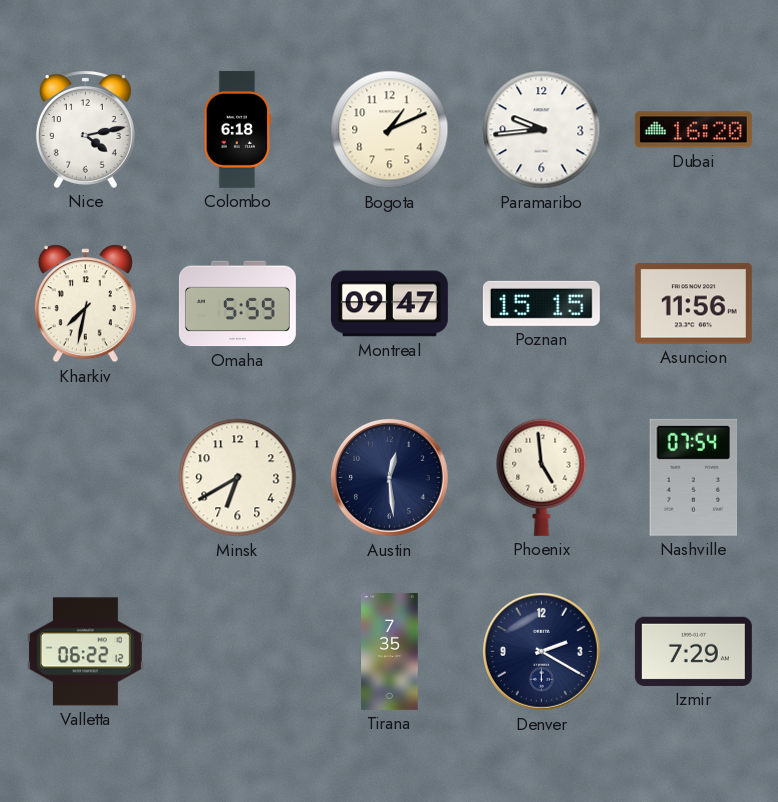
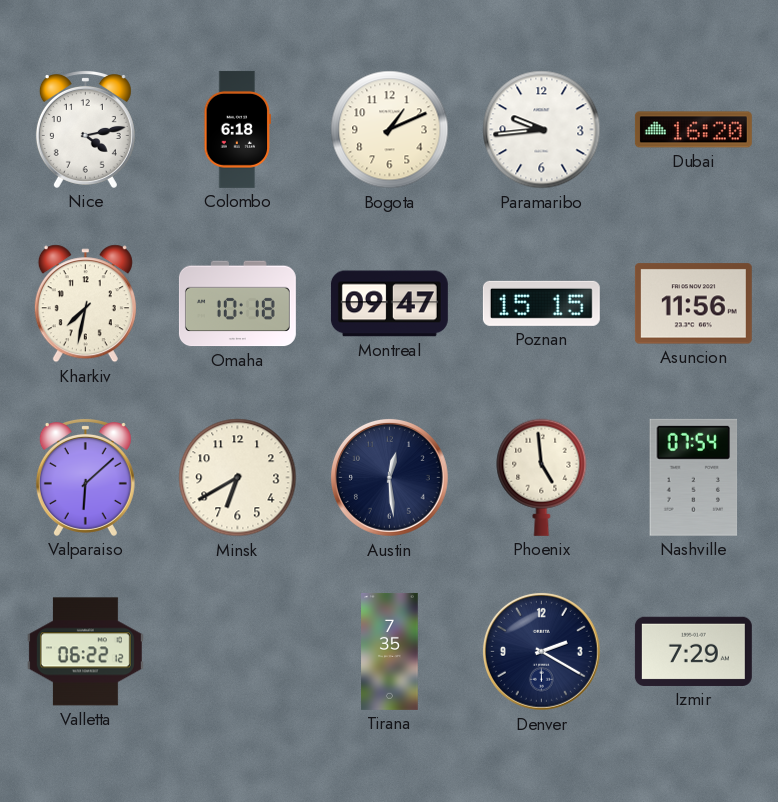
Omaha: 5:59 -> 10:18 (237, 304)
Valparaiso: none -> 6:08 (85, 478)
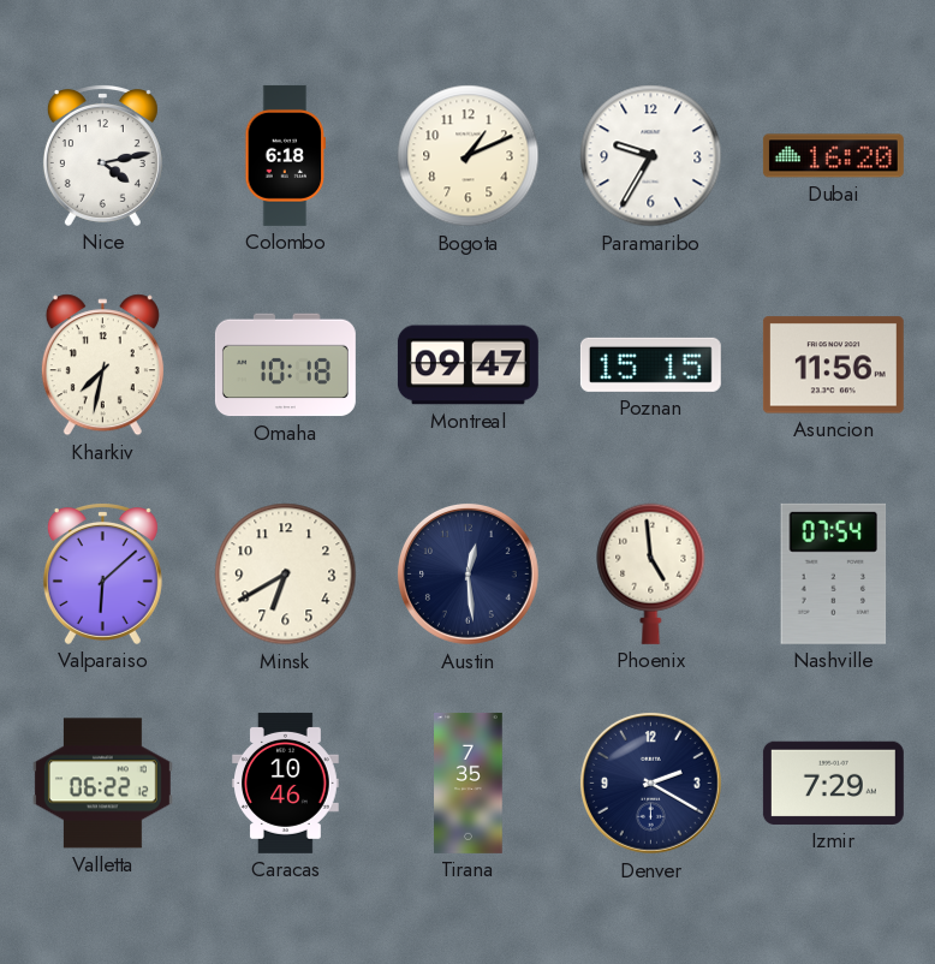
Paramaribo: 9:44 -> 9:35 (651, 156)
Caracas: none -> 10:46 (286, 782)
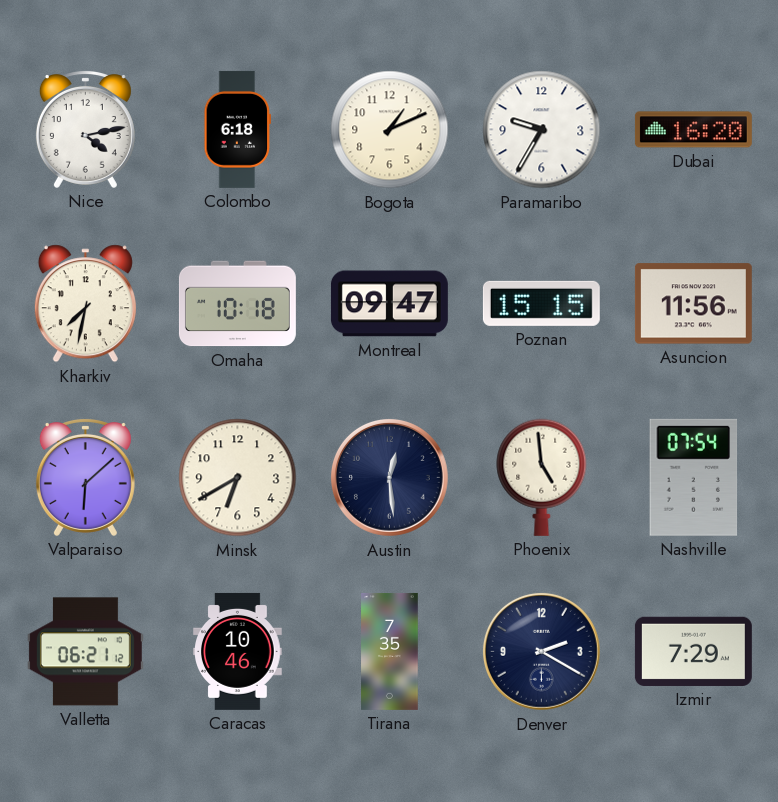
Valletta: 06:22 -> 06:21 (85, 652)
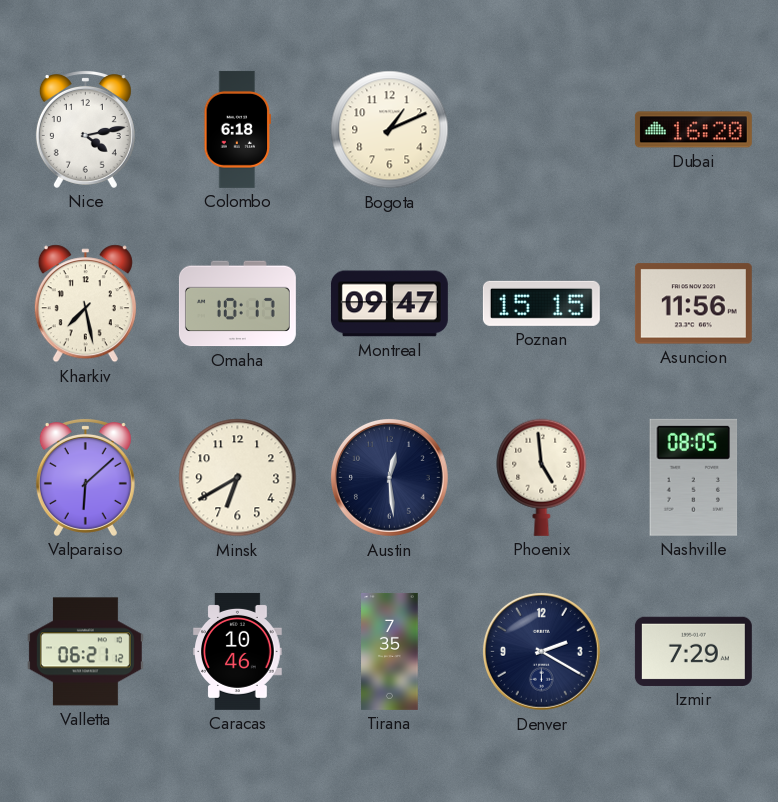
Paramaribo: 9:35 -> none (542, 130)
Kharkiv: 7:32 -> 7:28 (85, 304)
Omaha: 10:18 -> 10:17 (237, 304)
Nashville: 07:54 -> 08:05 (694, 477)
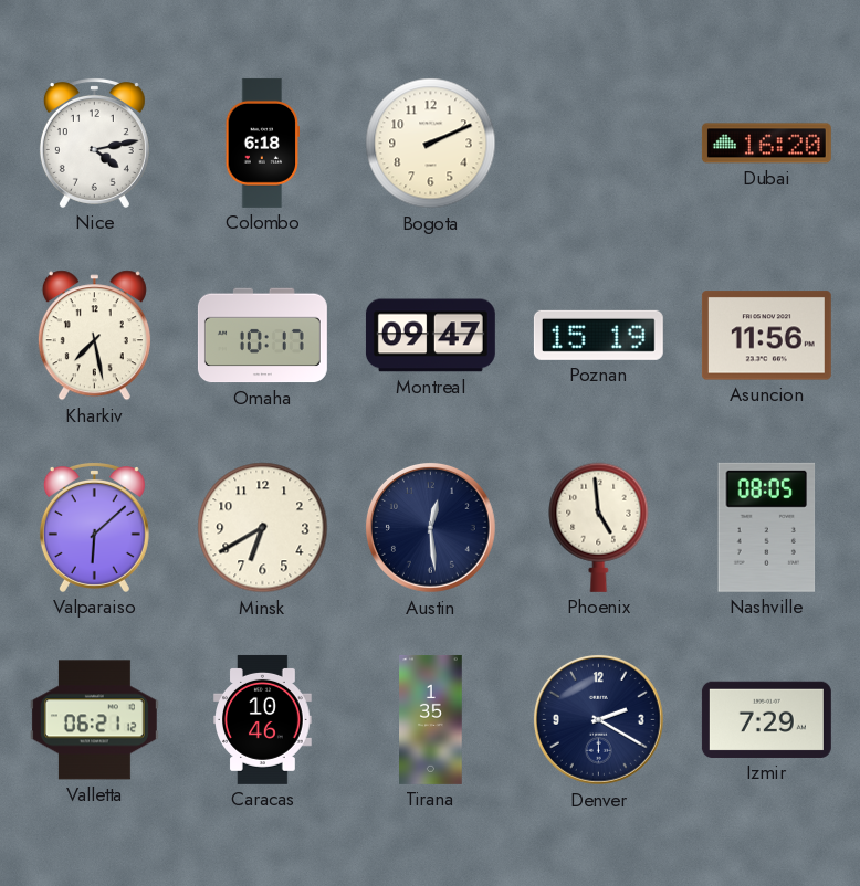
Bogota: 1:11 -> 2:11 (431, 144)
Poznan: 15:15 -> 15:19 (598, 335)
Tirana: 7:35 -> 1:35 (431, 719)
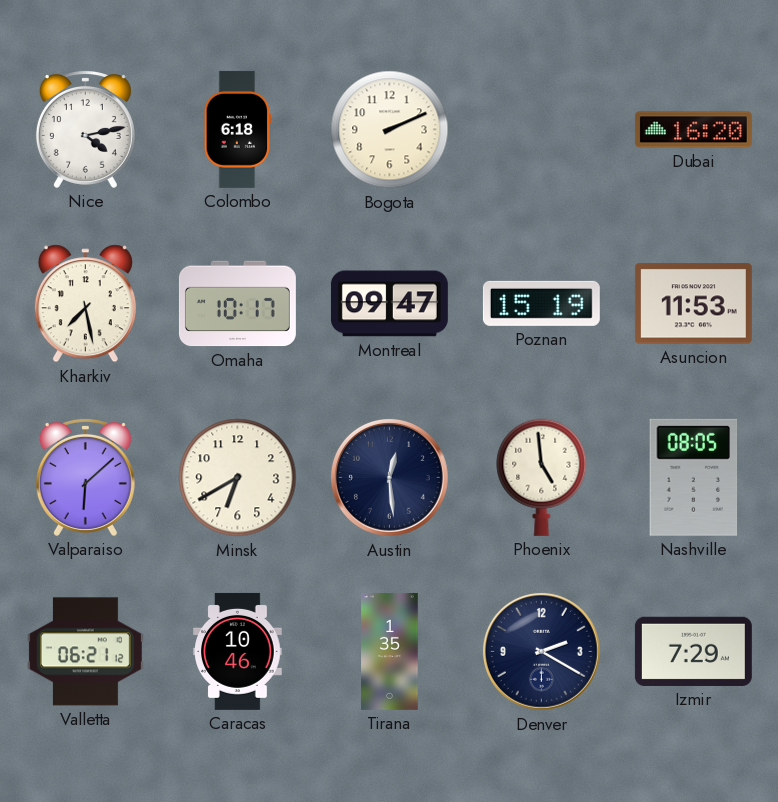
Asuncion: 11:56 -> 11:53 (693, 304)
